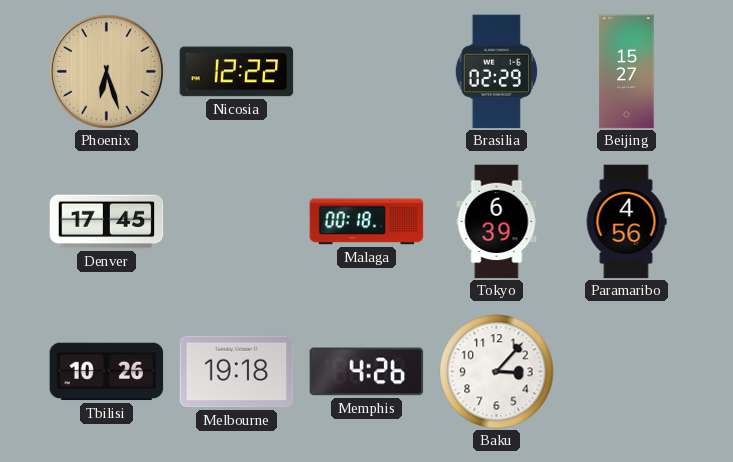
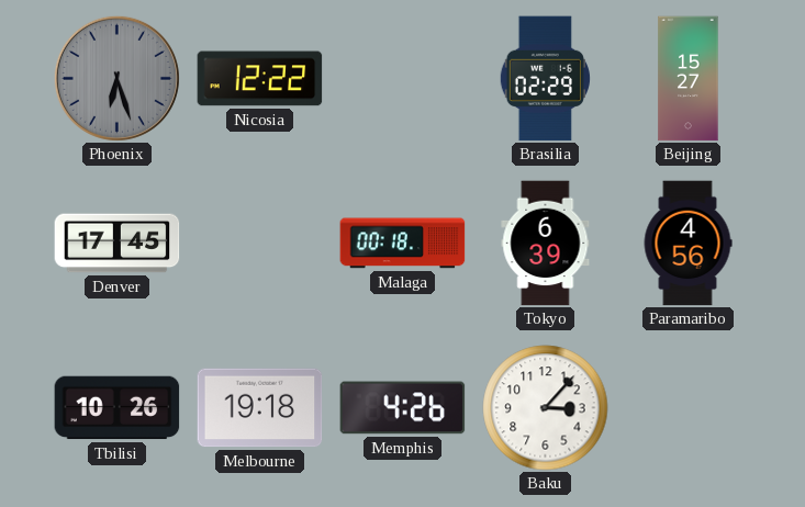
Phoenix dial: champagne -> grey (116, 78)
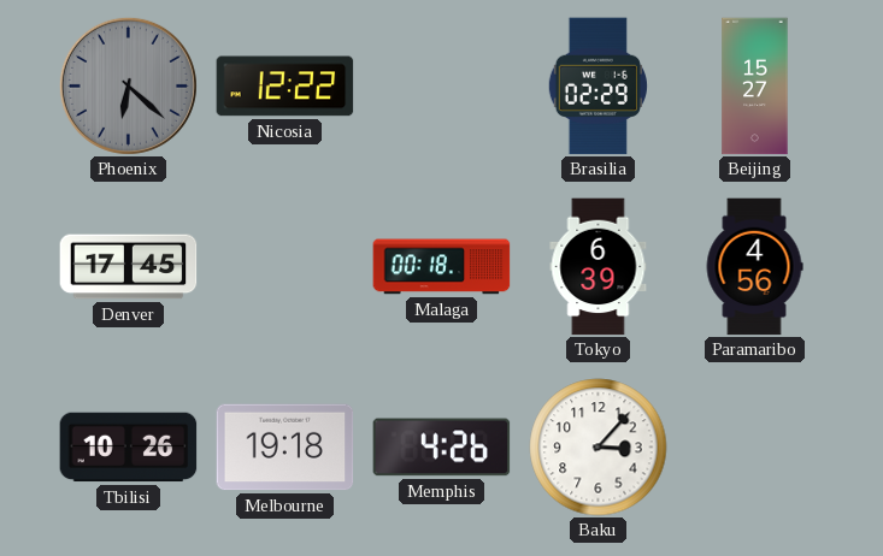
Phoenix: 6:27 -> 6:22 (128, 85)
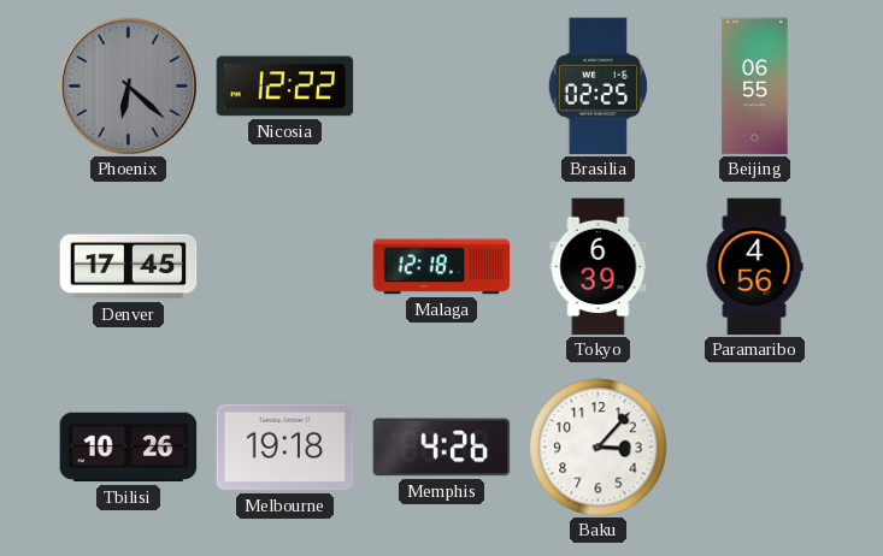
Brasilia: 02:29 -> 02:25 (598, 87)
Beijing: 15:27 -> 06:55 (755, 87)
Malaga: 00:18 -> 12:18 (442, 267)
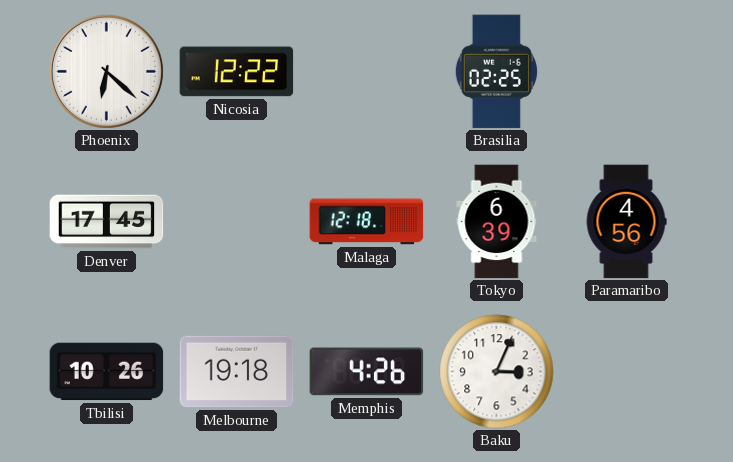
Phoenix dial: grey -> white (106, 71)
Beijing: 06:55 -> none (755, 87)
Baku: 3:07 -> 3:04 (497, 372)
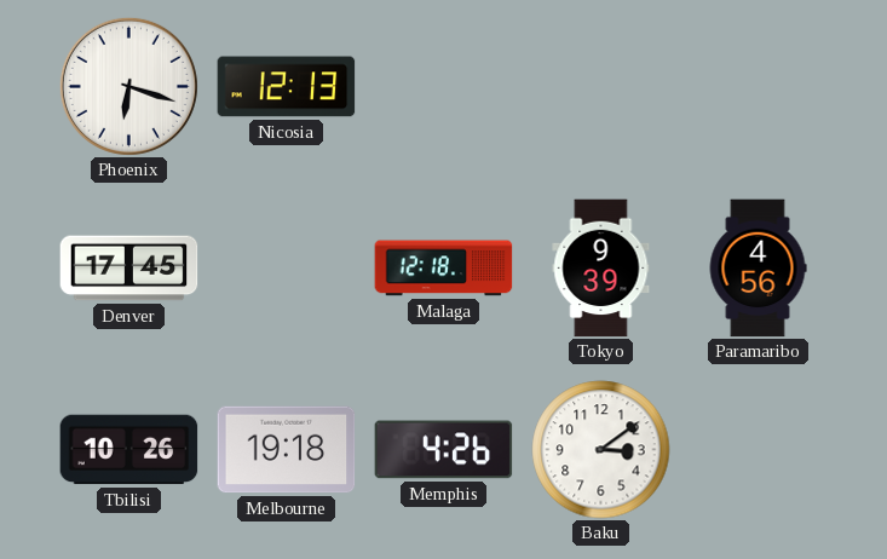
Phoenix: 6:22 -> 6:18 (128, 86)
Nicosia: 12:22 -> 12:13 (287, 87)
Brasilia: 02:25 -> none (496, 72)
Tokyo: 6:39 -> 9:39 (601, 269)
Baku: 3:04 -> 3:09 (601, 450)
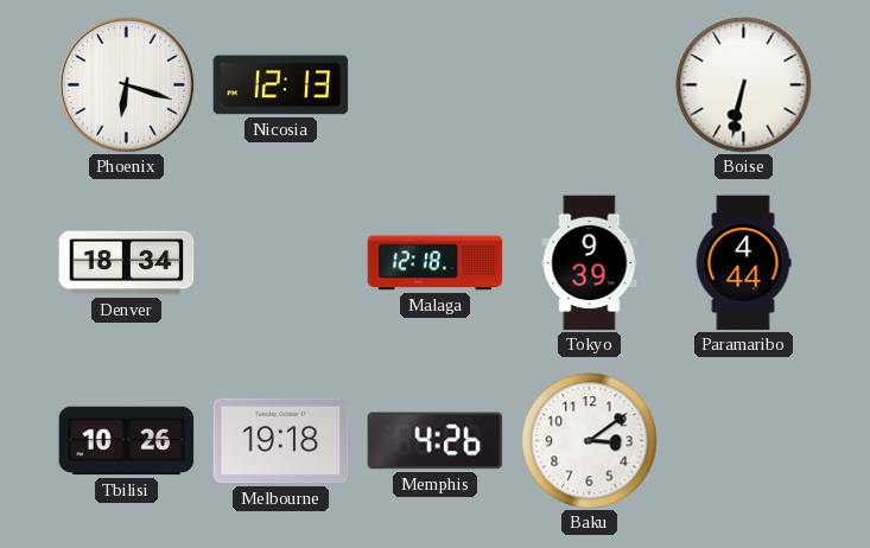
Boise: none -> 6:32 (744, 85)
Denver: 17:45 -> 18:34 (127, 263)
Paramaribo: 4:56 -> 4:44 (743, 263)
